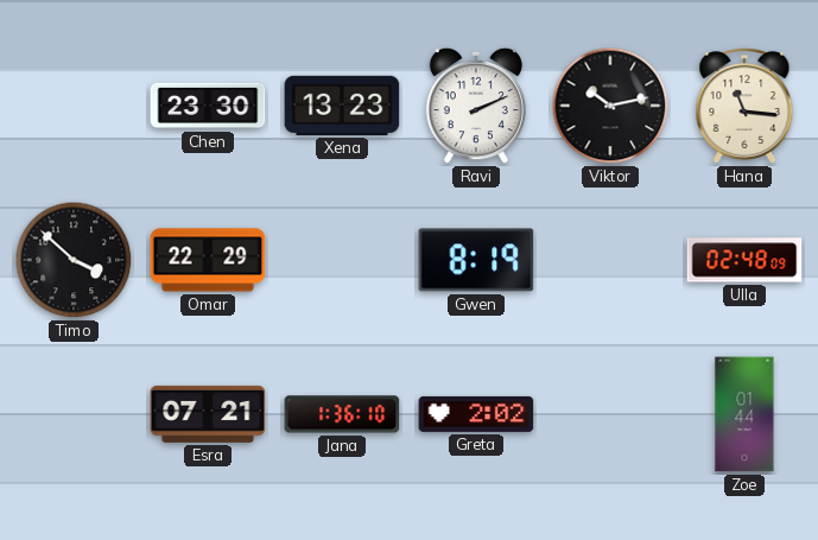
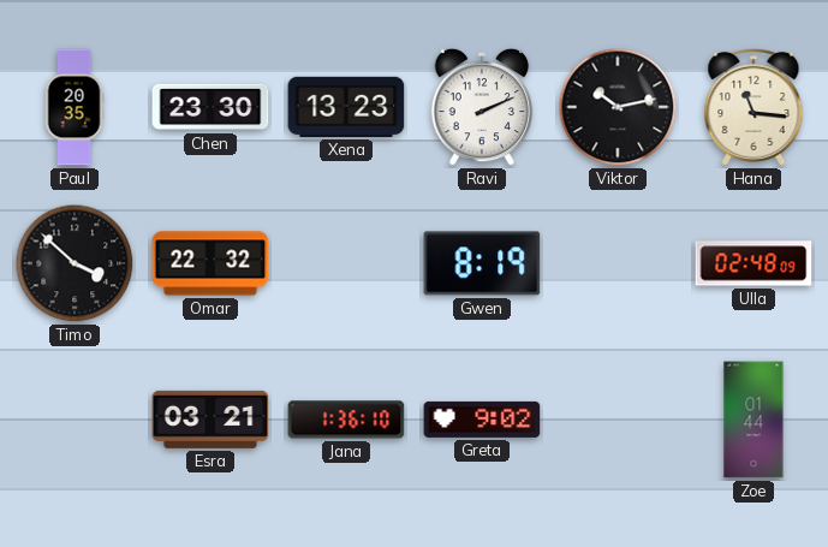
Paul: none -> 20:35 (75, 107)
Omar: 22:29 -> 22:32 (210, 263)
Esra: 07:21 -> 03:21 (210, 420)
Greta: 2:02 -> 9:02 (482, 420)
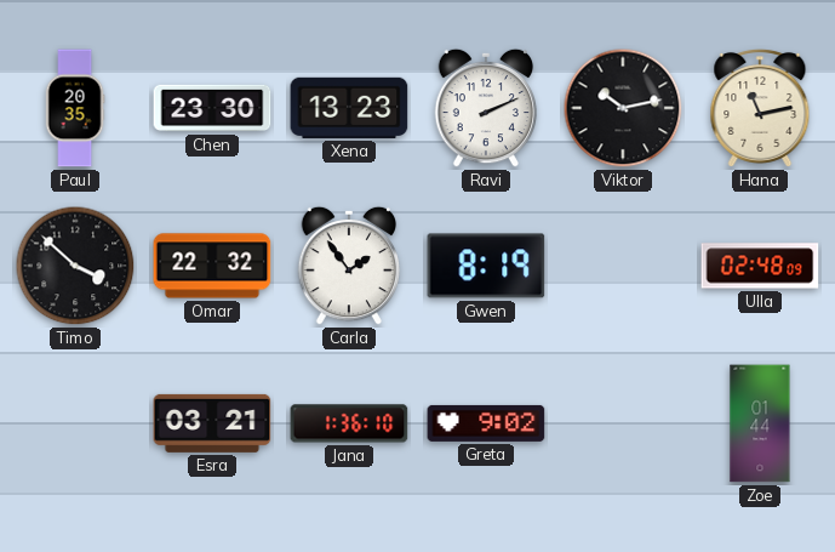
Hana: 11:16 -> 11:13 (760, 108)
Carla: none -> 1:54 (349, 266)
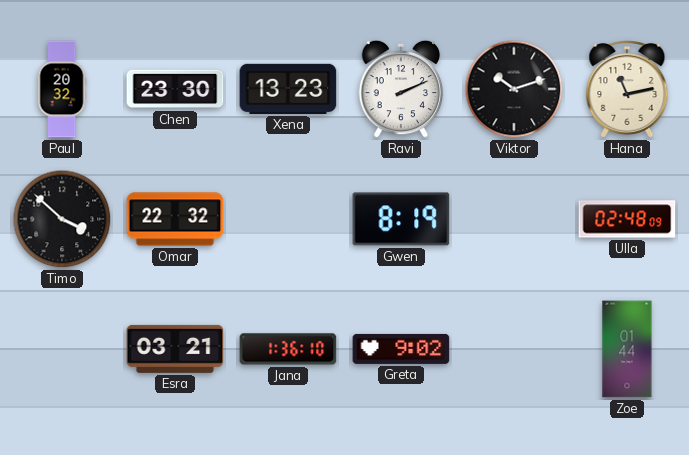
Paul: 20:35 -> 20:32 (62, 89)
Viktor: 10:13 -> 10:12 (514, 89)
Carla: 1:54 -> none (349, 266)
